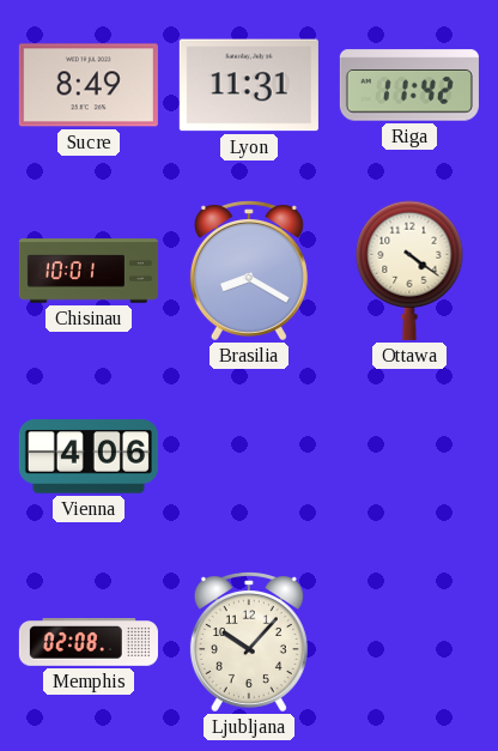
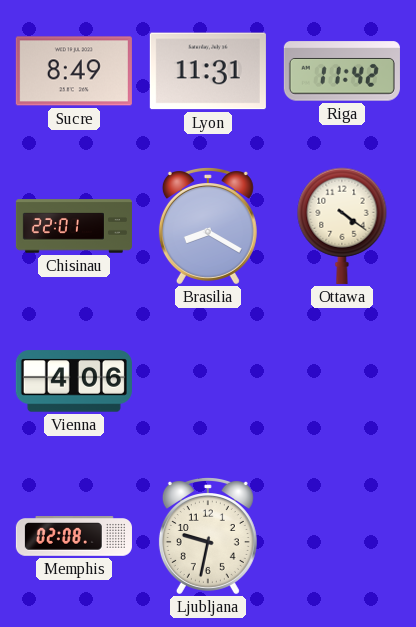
Chisinau: 10:01 -> 22:01 (74, 226)
Ljubljana: 10:07 -> 9:32 (208, 536)
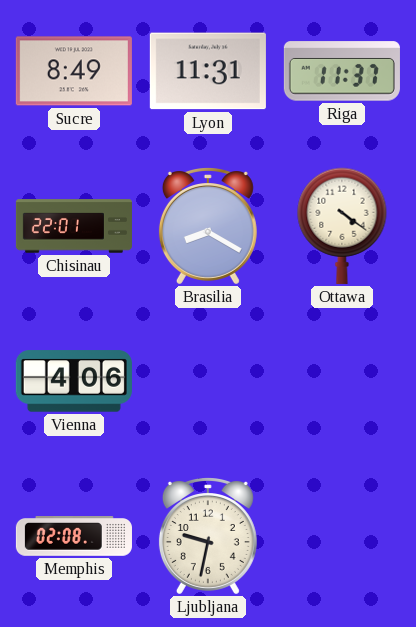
Riga: 11:42 -> 11:37 (342, 71)
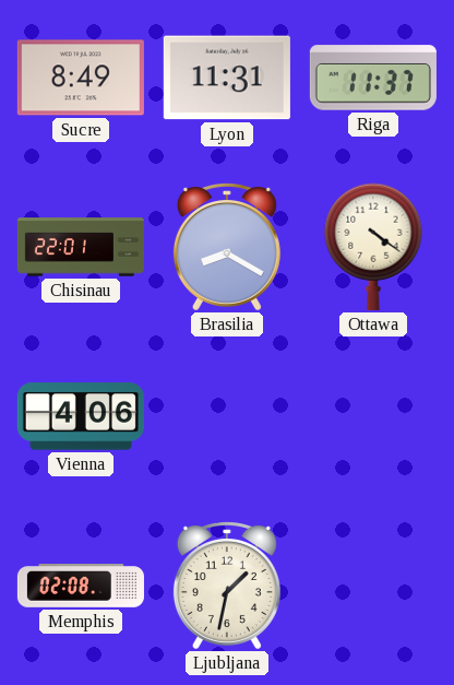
Ljubljana: 9:32 -> 1:32 (227, 586)
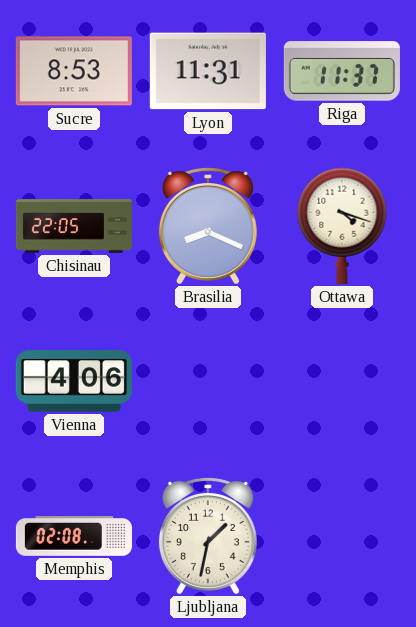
Sucre: 8:49 -> 8:53 (74, 71)
Chisinau: 22:01 -> 22:05 (74, 226)
Brasilia: 8:20 -> 8:19 (208, 226)
Ottawa: 4:21 -> 4:18 (342, 226)
